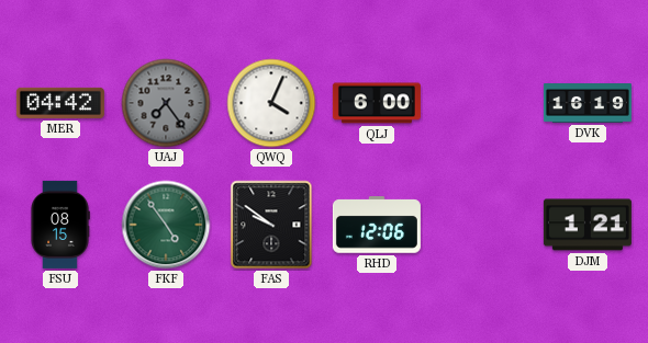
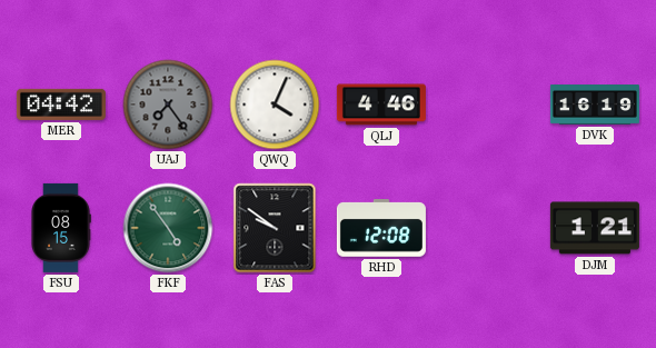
QLJ: 6:00 -> 4:46 (381, 105)
RHD: 12:06 -> 12:08 (381, 228)
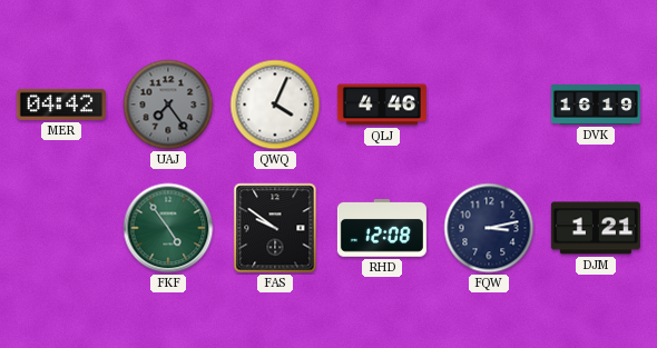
FSU: 08:15 -> none (61, 228)
FQW: none -> 3:13 (489, 228)
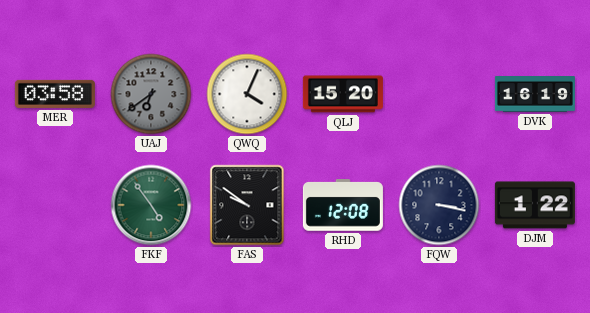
MER: 04:42 -> 03:58 (55, 94)
UAJ: 7:24 -> 6:39 (151, 94)
QLJ: 4:46 -> 15:20 (343, 94)
FQW: 3:13 -> 3:17 (439, 205)
DJM: 1:21 -> 1:22 (535, 205)
